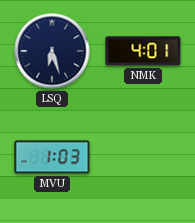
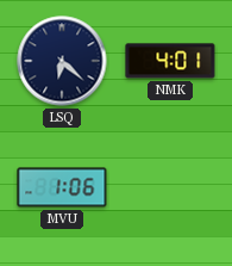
LSQ: 6:27 -> 6:22 (62, 61)
MVU: 1:03 -> 1:06 (62, 187)
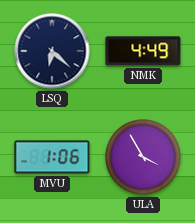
NMK: 4:01 -> 4:49 (143, 51)
ULA: none -> 3:55 (143, 157)
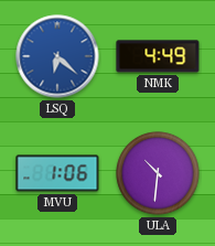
LSQ dial: navy -> blue (57, 56)
ULA: 3:55 -> 10:31 (158, 173)
